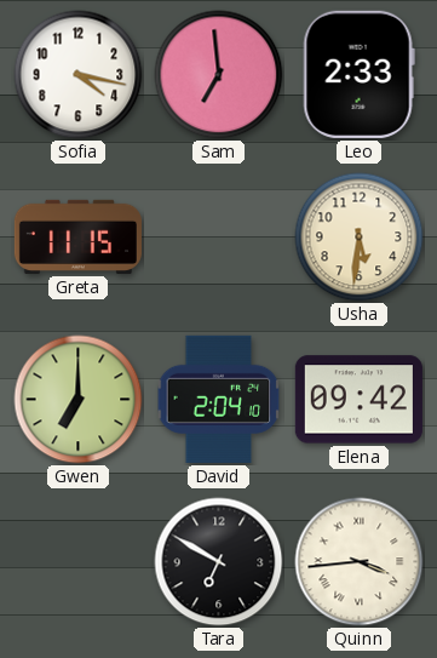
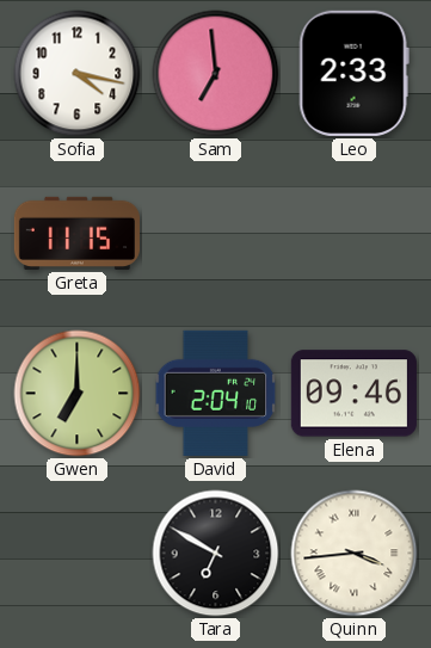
Usha: 5:31 -> none (360, 238)
Elena: 09:42 -> 09:46 (353, 394)
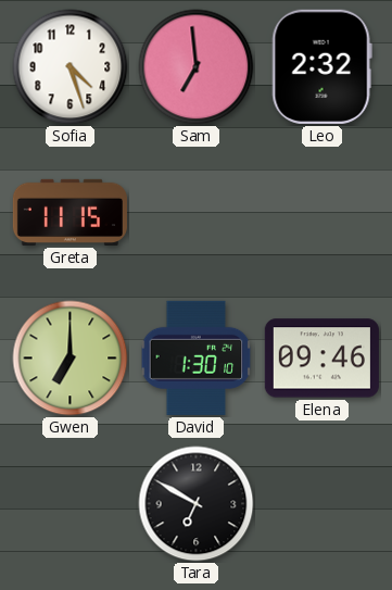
Sofia: 4:17 -> 4:27 (71, 67)
Leo: 2:33 -> 2:32 (321, 66)
David: 2:04 -> 1:30 (197, 357)
Quinn: 3:44 -> none (355, 554)
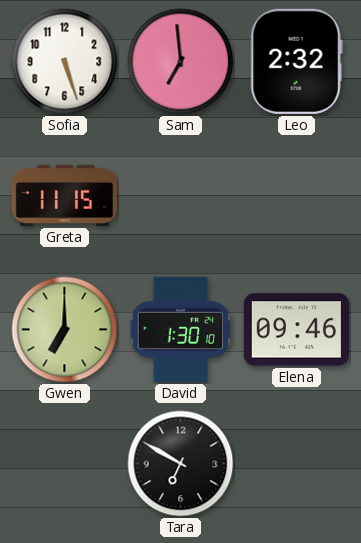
Sofia: 4:27 -> 5:27 (65, 62)
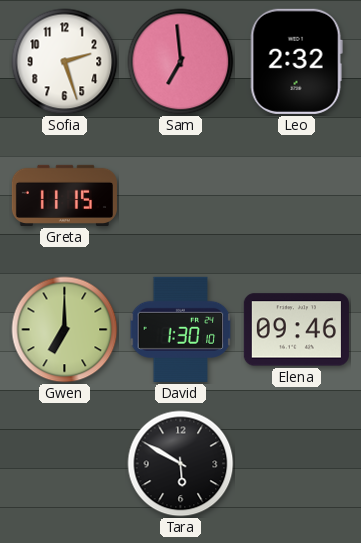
Sofia: 5:27 -> 2:27 (65, 62)
Tara: 6:50 -> 5:50 (181, 464)
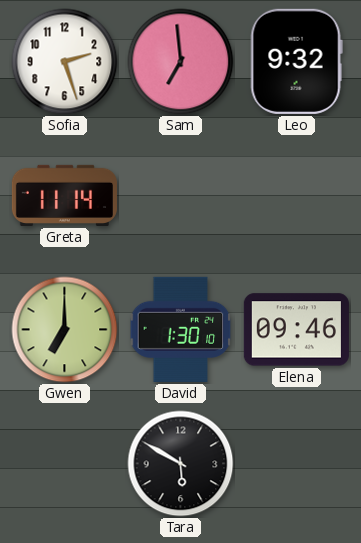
Leo: 2:32 -> 9:32 (296, 61)
Greta: 11:15 -> 11:14 (64, 195)
